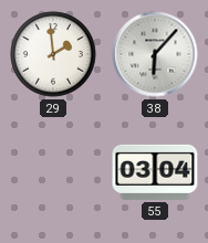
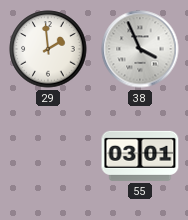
38: 6:07 -> 3:56 (140, 49)
55: 03:04 -> 03:01 (140, 156)
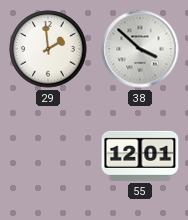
38: 3:56 -> 3:52 (140, 49)
55: 03:01 -> 12:01 (140, 156)
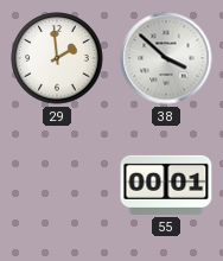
55: 12:01 -> 00:01 (166, 185)
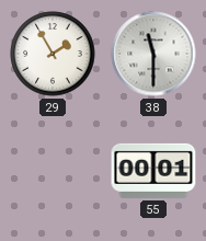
29: 1:59 -> 1:55 (53, 54)
38: 3:52 -> 11:30 (153, 54)
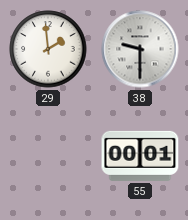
29: 1:55 -> 1:59 (48, 49)
38: 11:30 -> 9:30 (140, 49)
